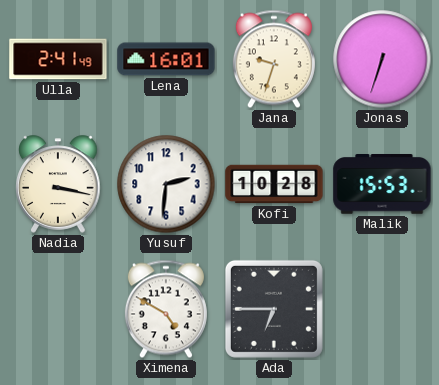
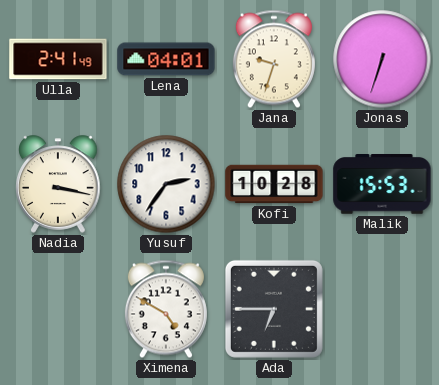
Lena: 16:01 -> 04:01 (166, 59)
Yusuf: 2:31 -> 2:36 (166, 184)
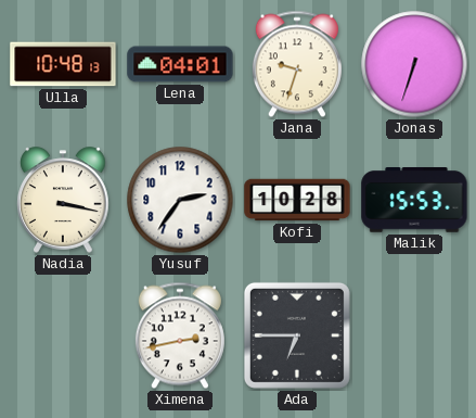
Ulla: 2:41 -> 10:48 (63, 64)
Ximena: 4:50 -> 2:43 (180, 335)
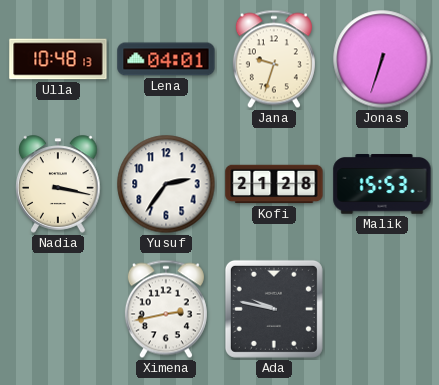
Kofi: 10:28 -> 21:28 (274, 184)
Ada: 6:45 -> 9:47 (274, 309)
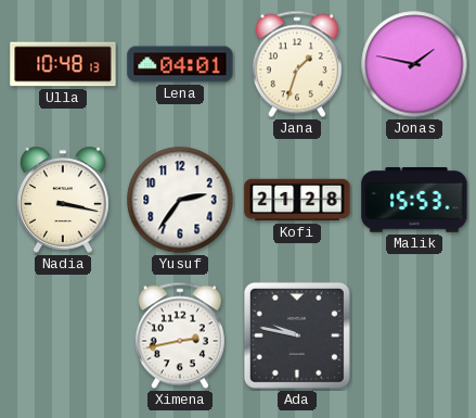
Jana: 9:33 -> 1:33 (297, 64)
Jonas: 6:33 -> 1:47 (414, 64)
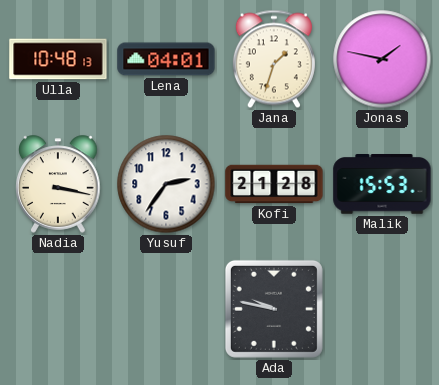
Ximena: 2:43 -> none (180, 335)
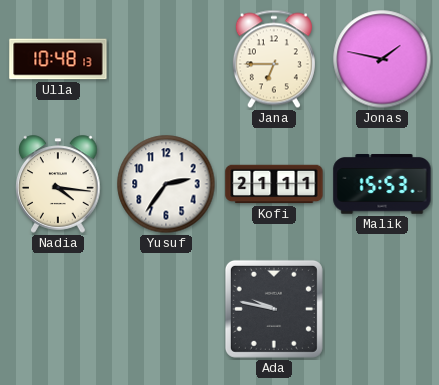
Lena: 04:01 -> none (166, 59)
Jana: 1:33 -> 6:45 (274, 59)
Nadia: 3:17 -> 4:16 (58, 184)
Kofi: 21:28 -> 21:11 (274, 184)
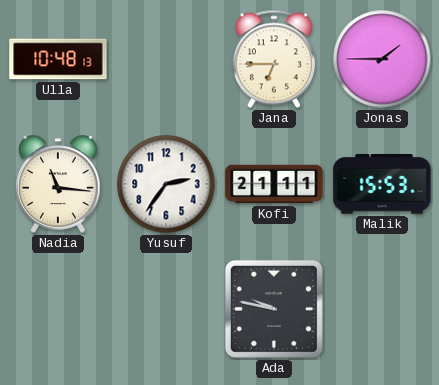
Jonas: 1:47 -> 1:45 (382, 59)
Nadia: 4:16 -> 11:16 (58, 184)
